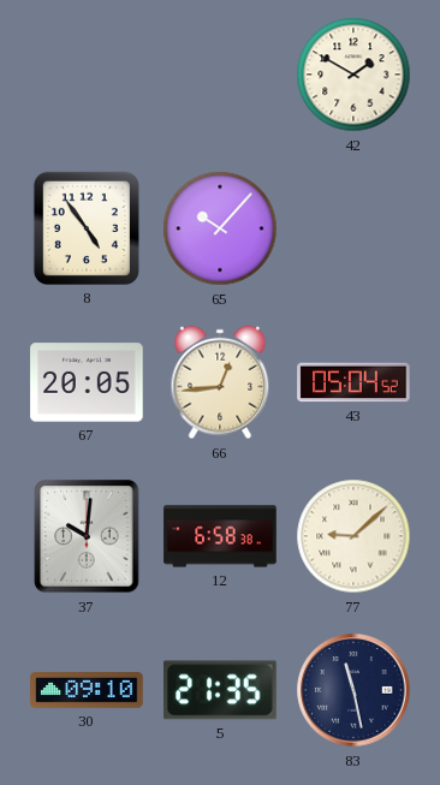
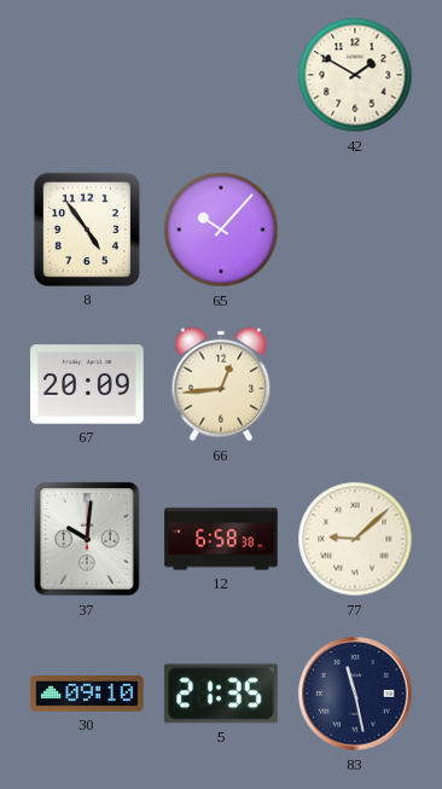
67: 20:05 -> 20:09 (87, 384)
43: 05:04 -> none (353, 382)
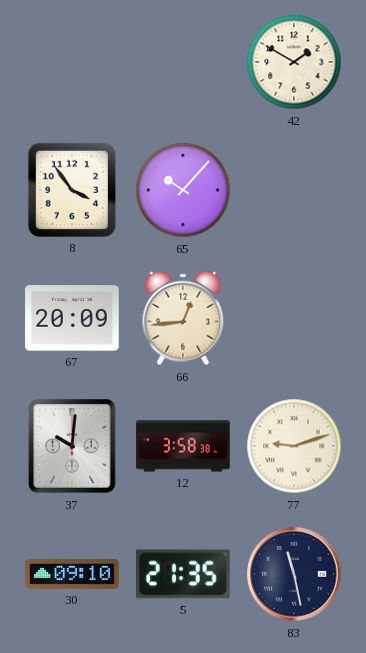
8: 4:54 -> 3:54 (72, 190)
12: 6:58 -> 3:58 (183, 446)
77: 9:08 -> 9:12 (294, 446)
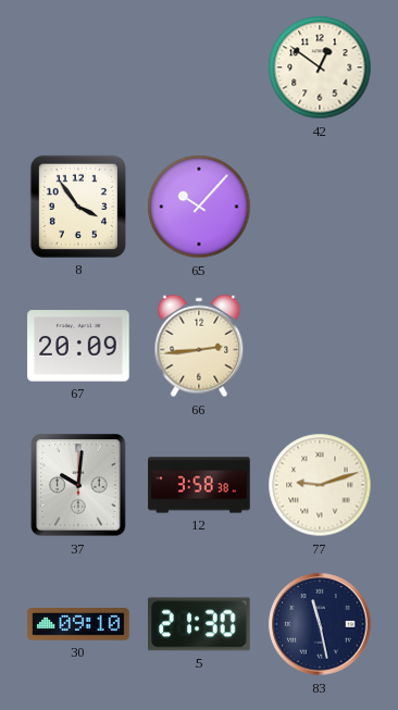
42: 1:50 -> 12:51 (320, 67)
66: 12:44 -> 2:44 (199, 346)
5: 21:35 -> 21:30 (199, 624)
